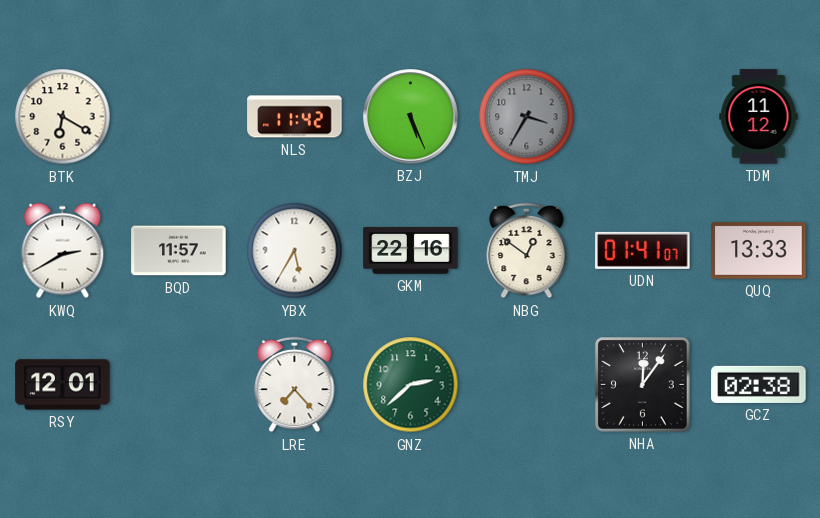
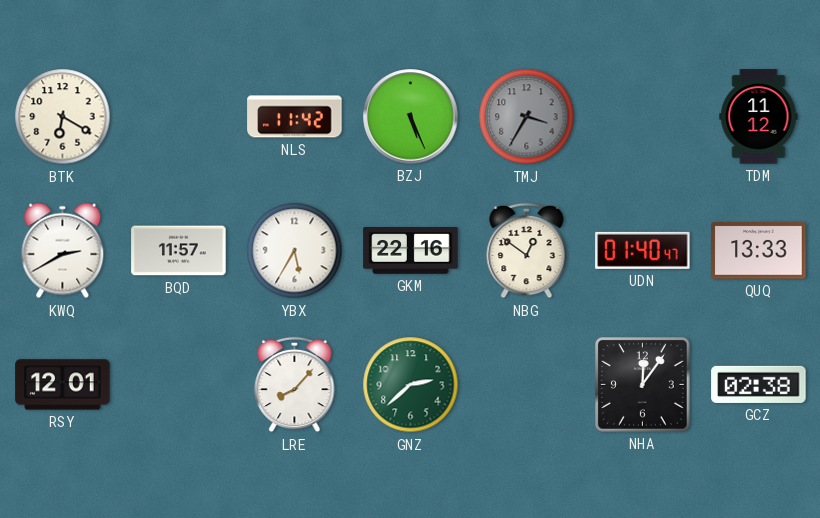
UDN: 01:41 -> 01:40 (643, 250)
LRE: 7:23 -> 8:07 (295, 385)
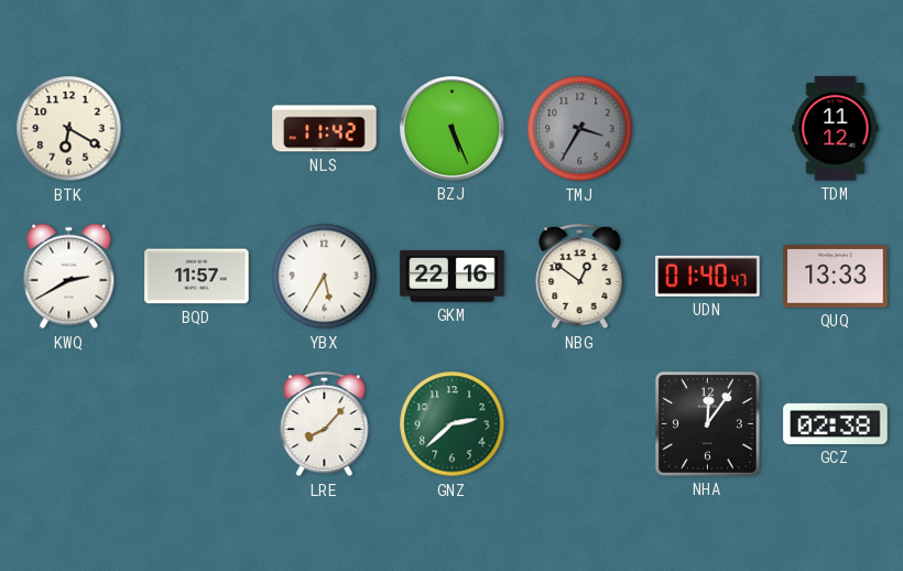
RSY: 12:01 -> none (63, 385)
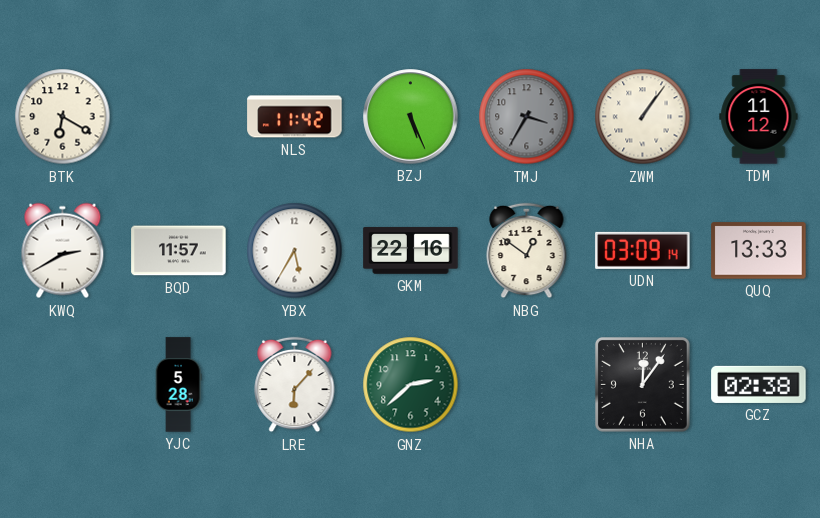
ZWM: none -> 1:06 (643, 117)
UDN: 01:40 -> 03:09 (643, 250)
YJC: none -> 5:28 (178, 385)
LRE: 8:07 -> 6:07 (295, 385)
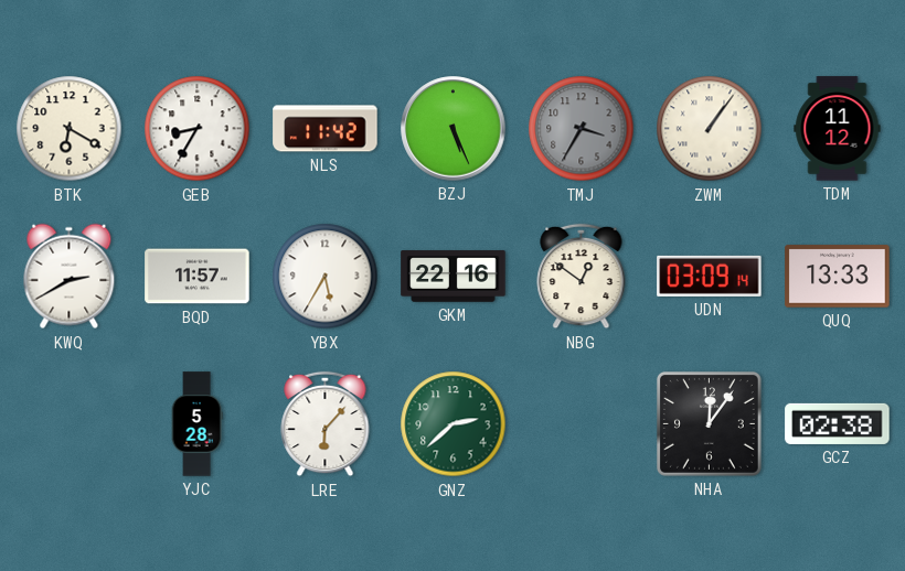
GEB: none -> 8:35 (198, 129)
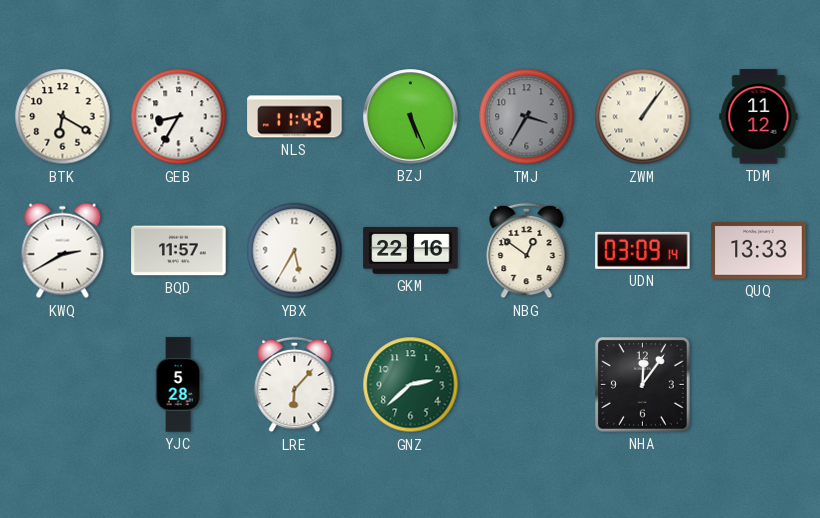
GCZ: 02:38 -> none (838, 423)
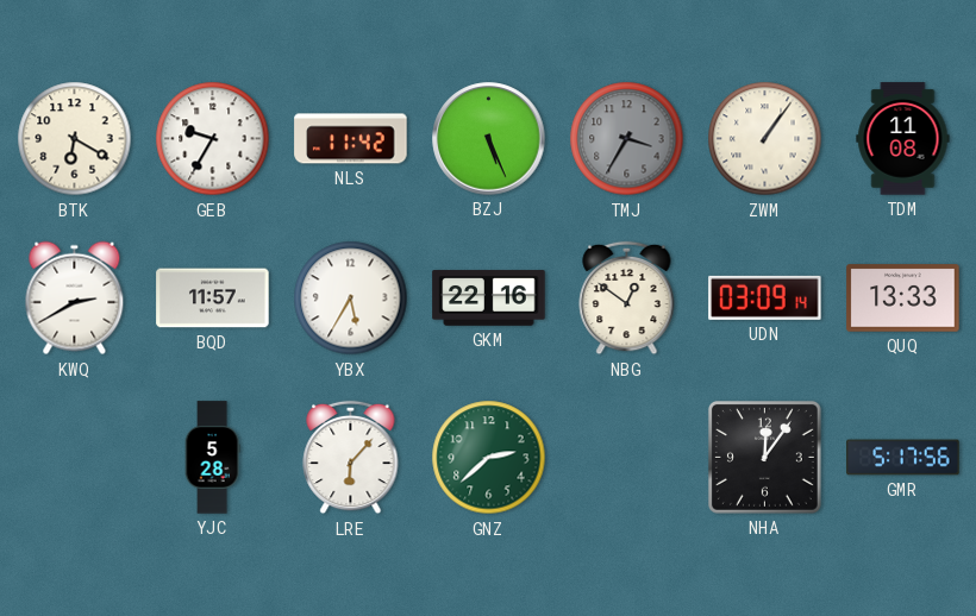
GEB: 8:35 -> 9:35 (213, 139)
TDM: 11:12 -> 11:08 (903, 139)
GMR: none -> 5:17 (903, 458)
